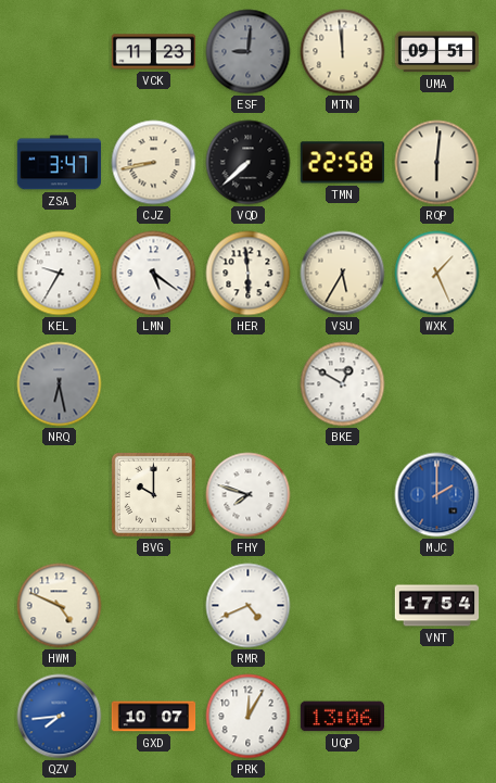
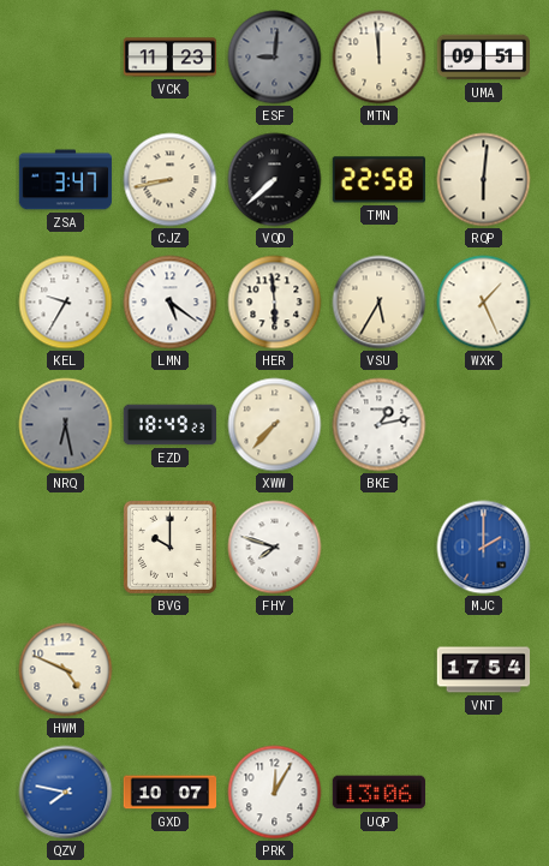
EZD: none -> 18:49 (171, 425)
XWW: none -> 7:37 (275, 425)
BKE: 12:50 -> 1:13 (380, 425)
RMR: 4:41 -> none (249, 606)
QZV: 7:44 -> 7:47 (66, 793)
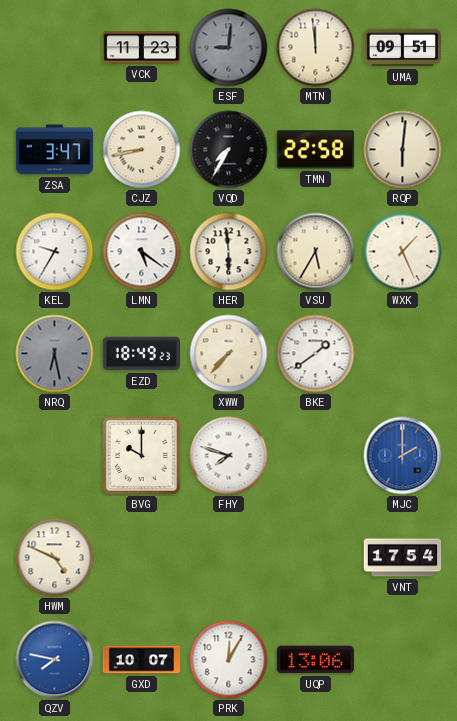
VQD: 7:38 -> 7:35 (229, 150)
BKE: 1:13 -> 1:39 (316, 354)
